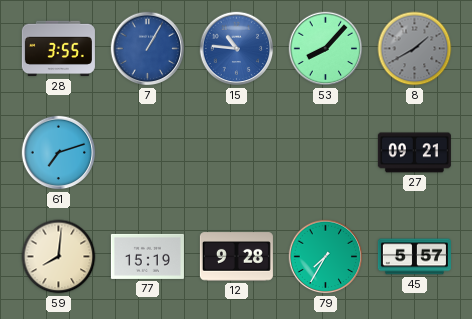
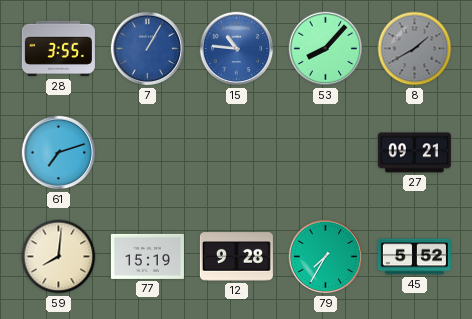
45: 5:57 -> 5:52 (414, 257)
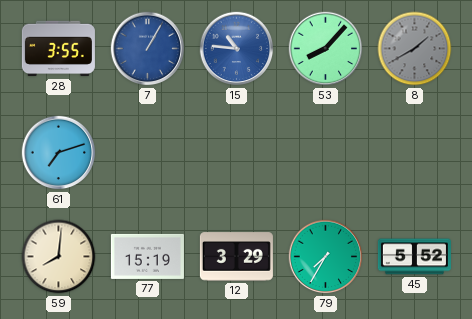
27: 09:21 -> none (414, 153)
12: 9:28 -> 3:29 (236, 257)
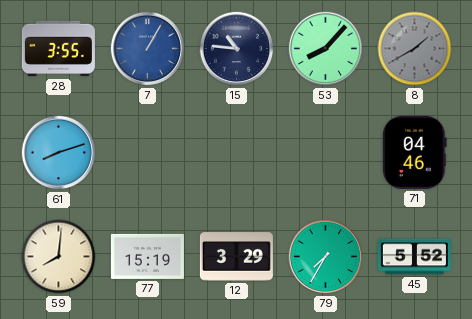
15 dial: blue -> navy (237, 49)
61: 7:12 -> 8:12 (59, 153)
71: none -> 04:46 (415, 152)
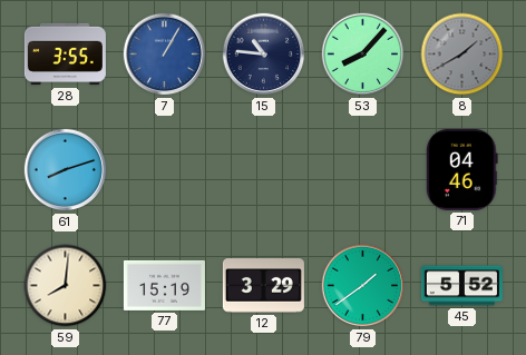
79: 7:35 -> 1:39 (363, 286)
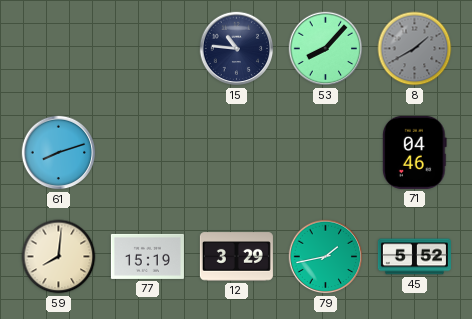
28: 3:55 -> none (65, 55)
7: 1:05 -> none (165, 55)
79: 1:39 -> 1:43 (326, 257)
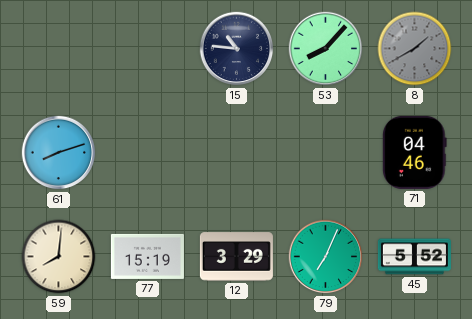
79: 1:43 -> 7:04 (326, 257)
